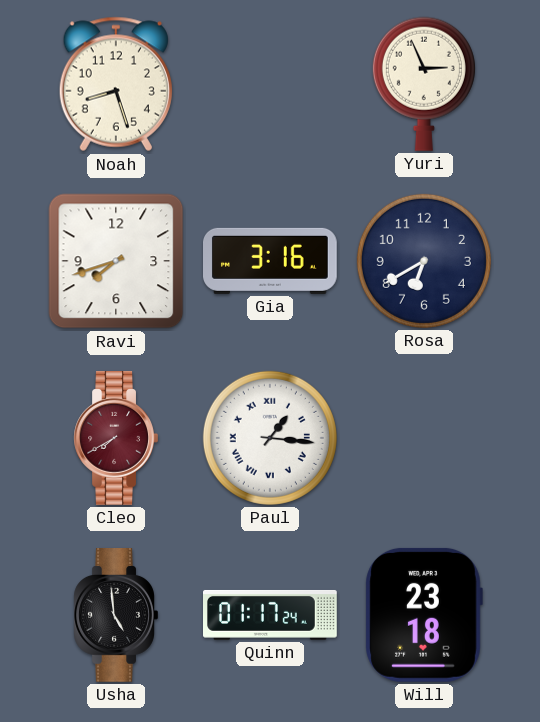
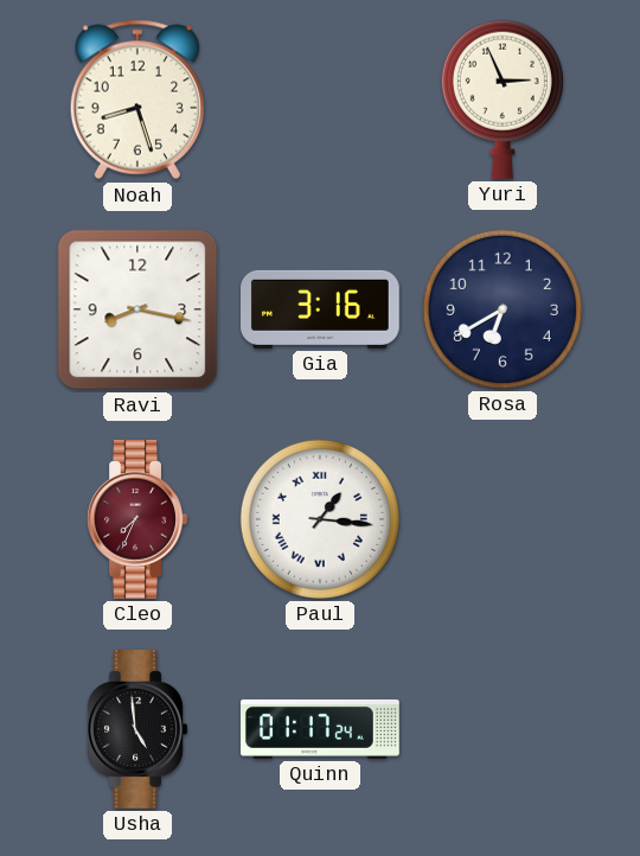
Ravi: 7:42 -> 8:17 (137, 309)
Cleo: 7:40 -> 7:34 (137, 520)
Will: 23:18 -> none (424, 615)
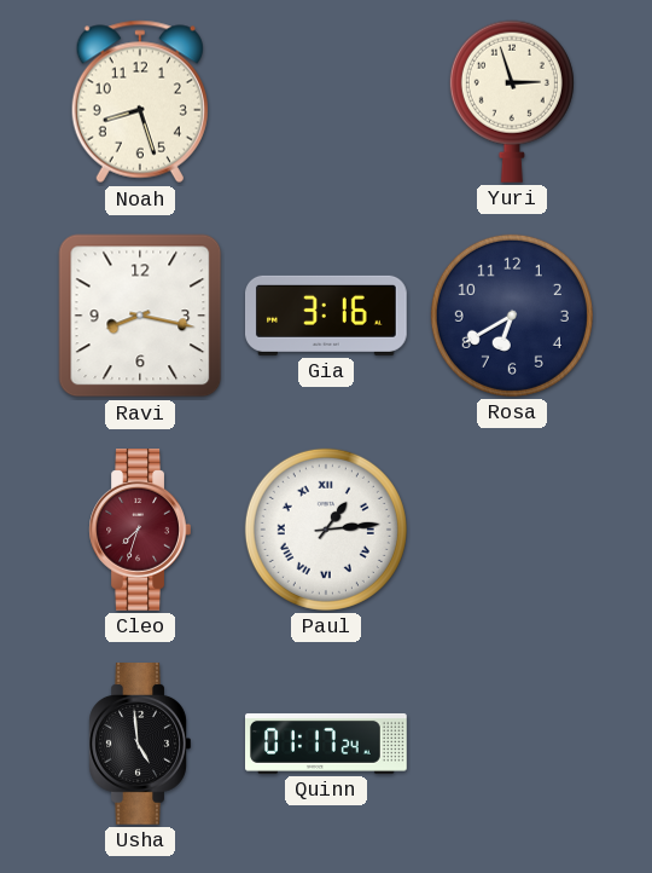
Yuri: 2:56 -> 2:57 (512, 102)
Cleo: 7:34 -> 7:33 (140, 531)
Paul: 1:16 -> 1:14 (326, 530)
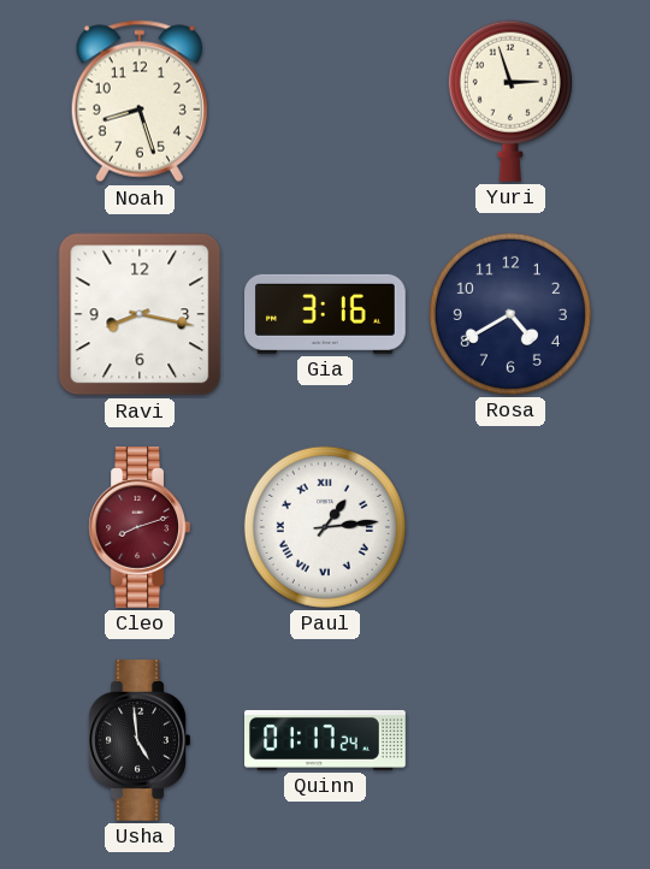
Rosa: 6:40 -> 4:40 (510, 314)
Cleo: 7:33 -> 8:12 (140, 528)
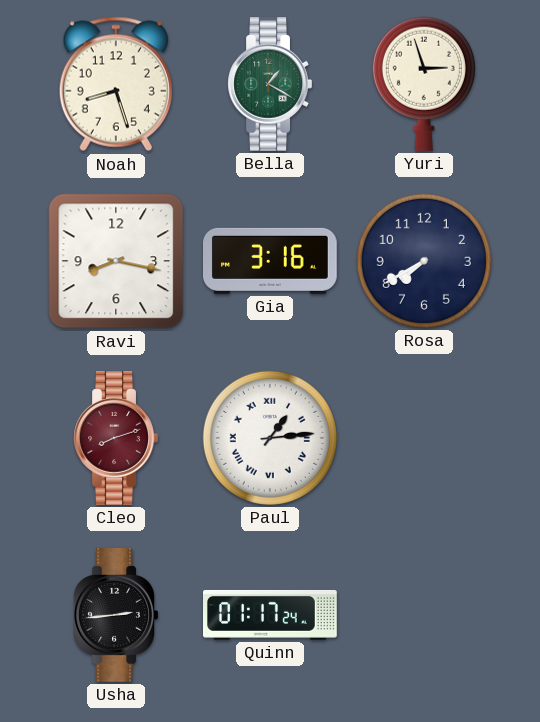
Bella: none -> 1:20 (270, 85)
Rosa: 4:40 -> 7:40 (424, 261)
Usha: 4:59 -> 2:44 (116, 616)
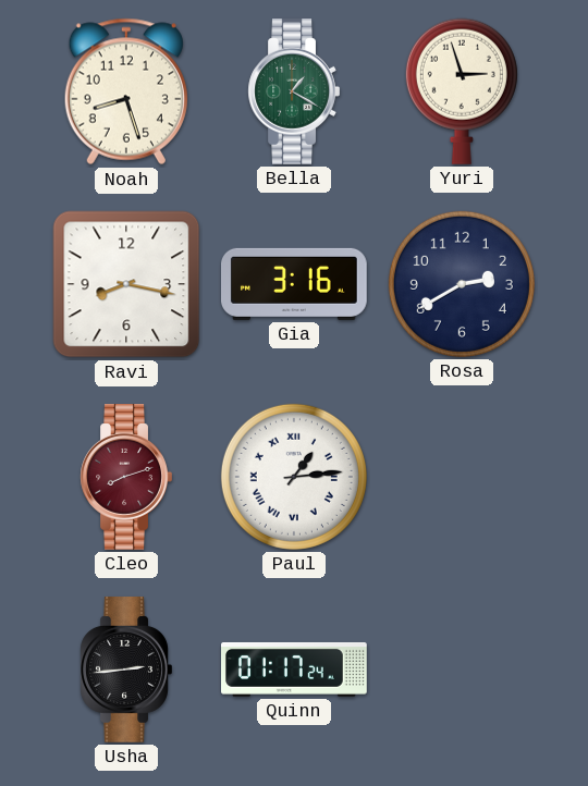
Rosa: 7:40 -> 2:40 (462, 284)
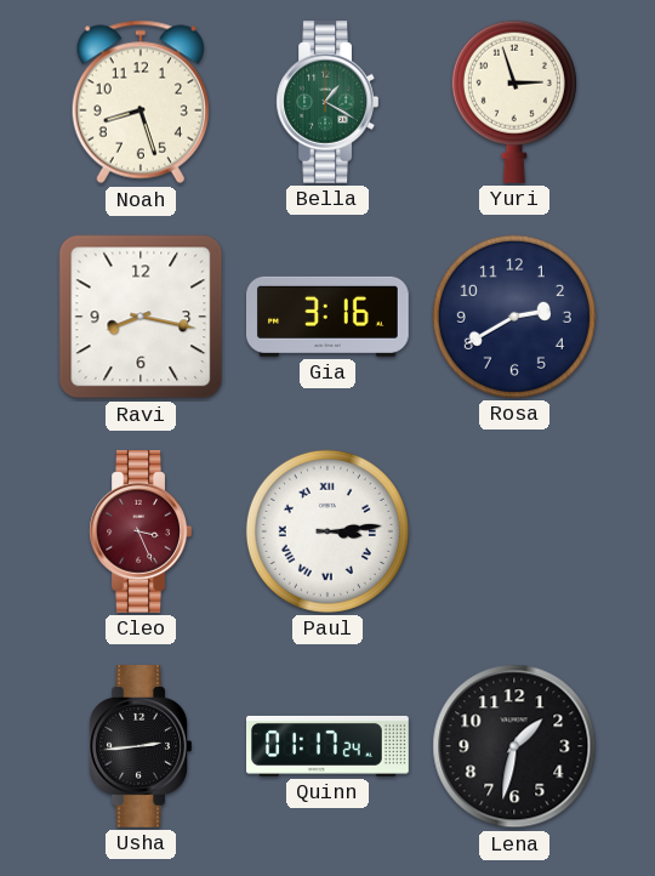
Cleo: 8:12 -> 3:26 (141, 533)
Paul: 1:14 -> 3:14 (327, 531)
Lena: none -> 1:32 (514, 746)
